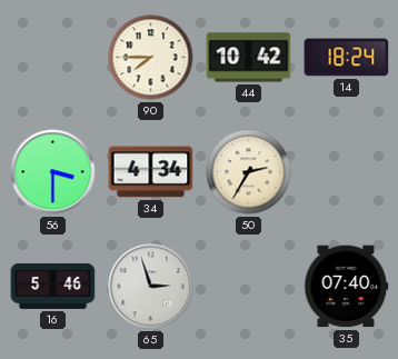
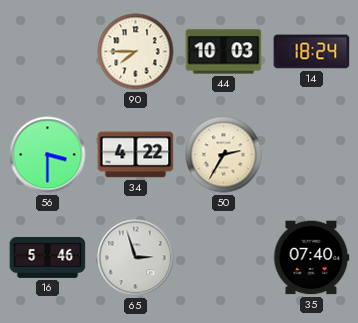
44: 10:42 -> 10:03 (224, 52)
34: 4:34 -> 4:22 (136, 155)
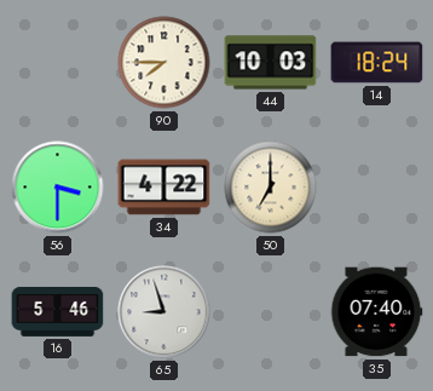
50: 2:35 -> 7:00 (271, 188)
65: 2:57 -> 8:57 (164, 312)
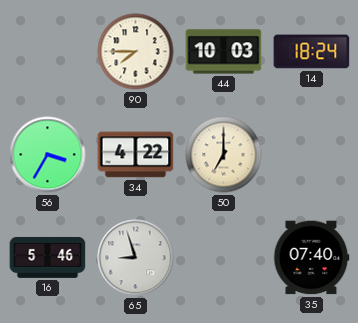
56: 3:30 -> 3:35 (48, 155)
